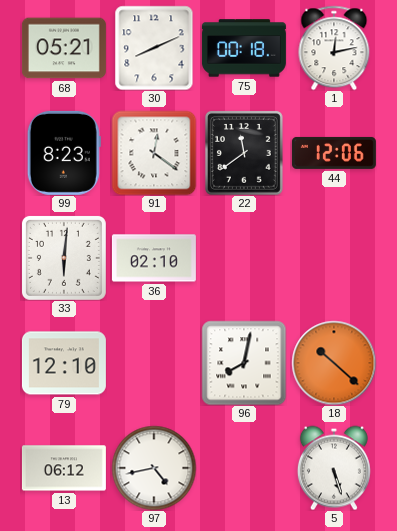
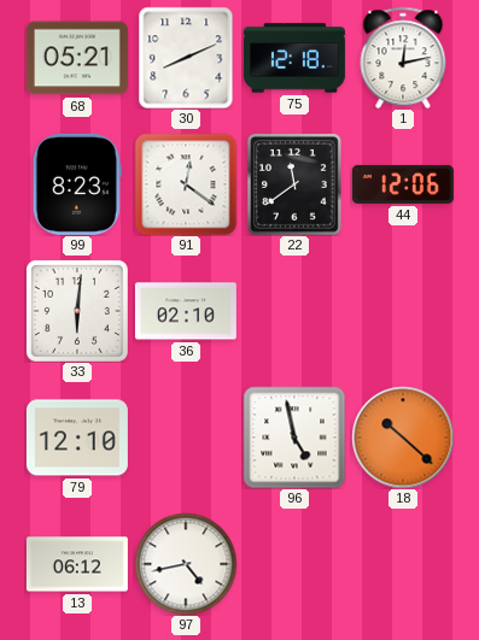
75: 00:18 -> 12:18 (294, 58)
96: 8:02 -> 4:58 (294, 438)
5: 5:27 -> none (334, 468)
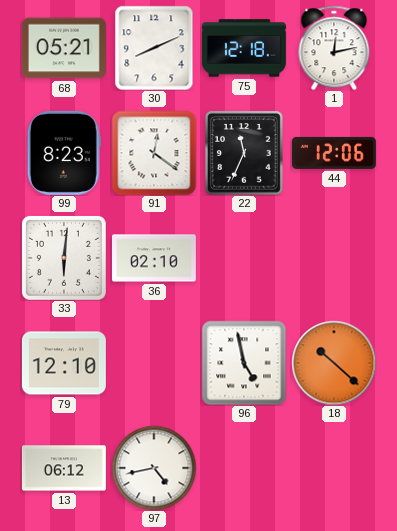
22: 11:39 -> 11:34 (244, 153)
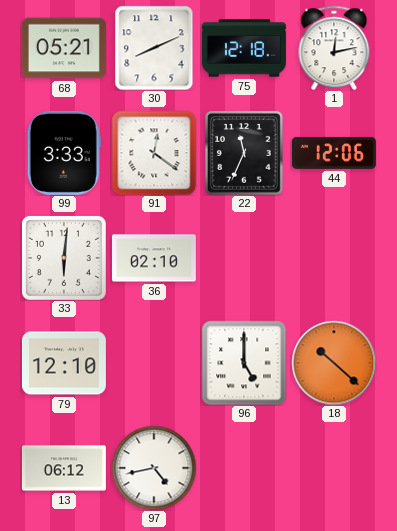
99: 8:23 -> 3:33 (64, 153)
96: 4:58 -> 5:00 (244, 363)
